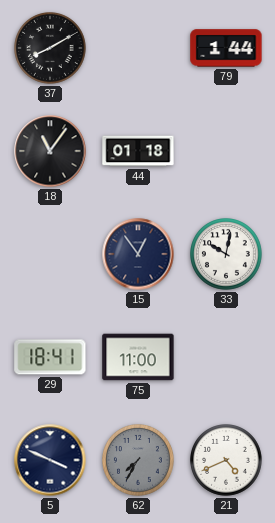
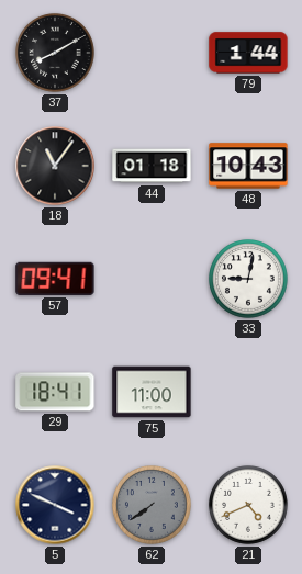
48: none -> 10:43 (248, 166)
57: none -> 09:41 (55, 279)
15: 12:54 -> none (138, 254)
33: 10:02 -> 9:02 (249, 280)
62: 7:35 -> 7:39 (153, 506)
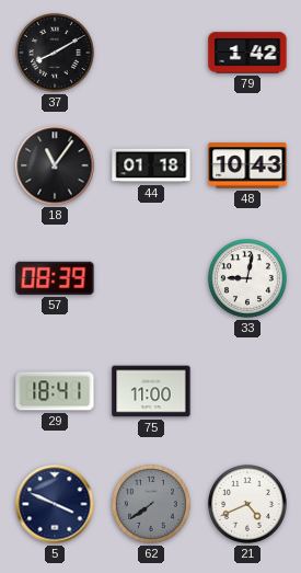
79: 1:44 -> 1:42 (247, 53)
57: 09:41 -> 08:39 (55, 278)
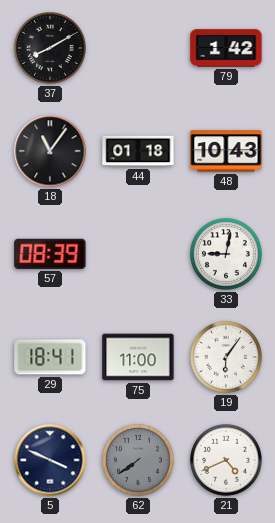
19: none -> 6:06 (227, 358)
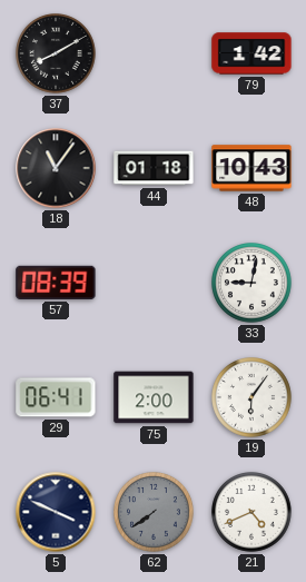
29: 18:41 -> 06:41 (56, 397)
75: 11:00 -> 2:00 (154, 397)
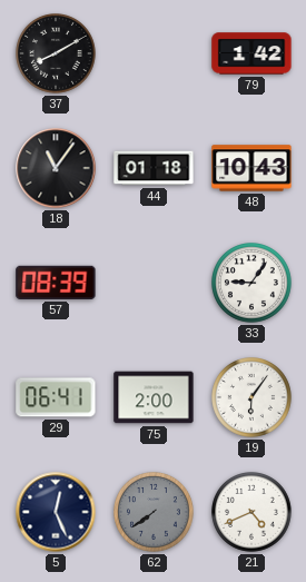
33: 9:02 -> 9:06 (253, 284)
5: 3:49 -> 12:26 (56, 512)
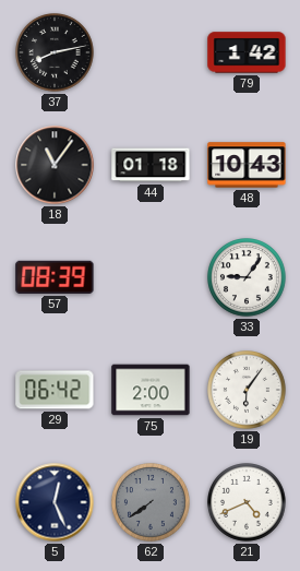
37: 8:10 -> 8:13 (56, 53)
29: 06:41 -> 06:42 (55, 390)
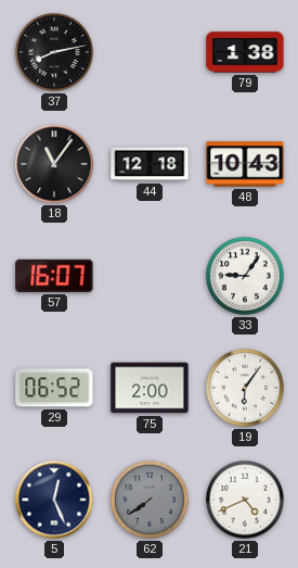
79: 1:42 -> 1:38 (245, 52)
44: 01:18 -> 12:18 (150, 164)
57: 08:39 -> 16:07 (54, 276)
29: 06:42 -> 06:52 (54, 388)
